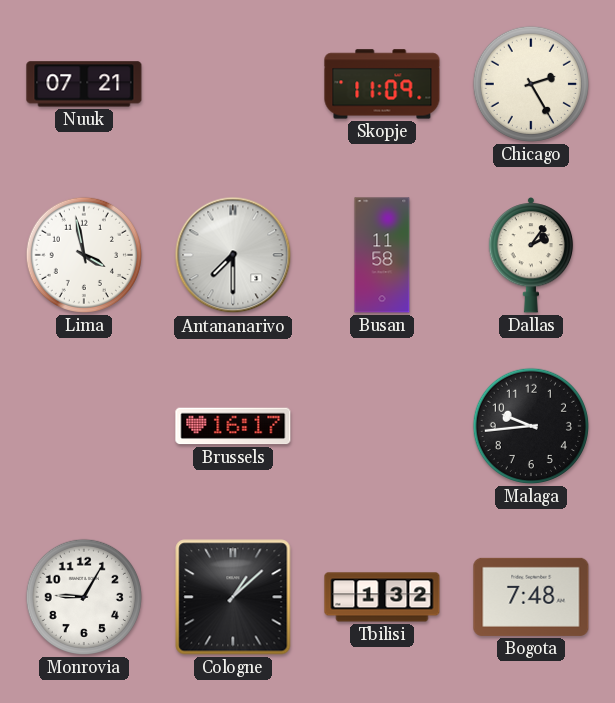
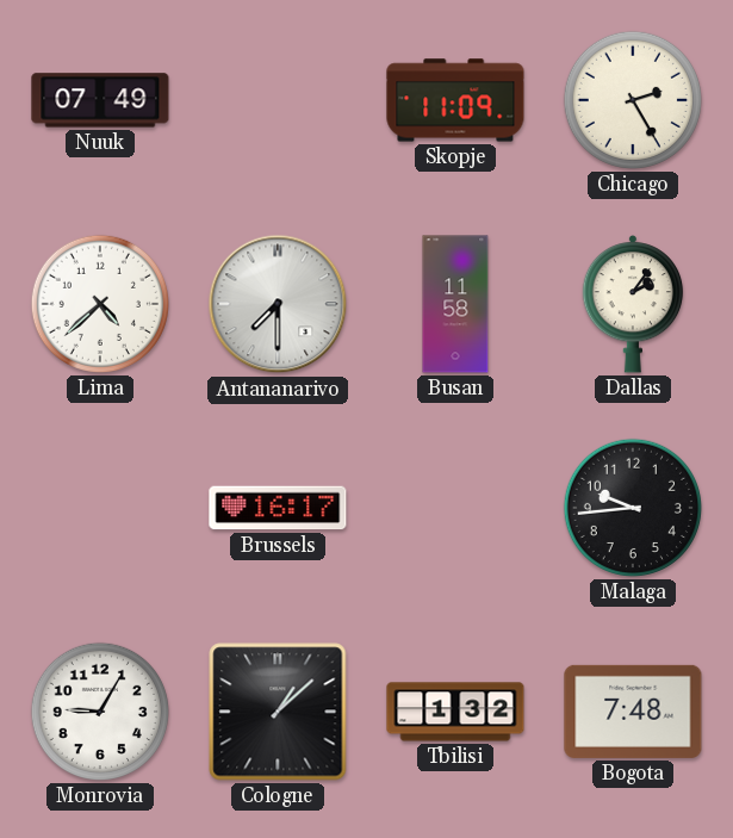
Nuuk: 07:21 -> 07:49 (100, 100)
Lima: 3:58 -> 4:38 (100, 304)
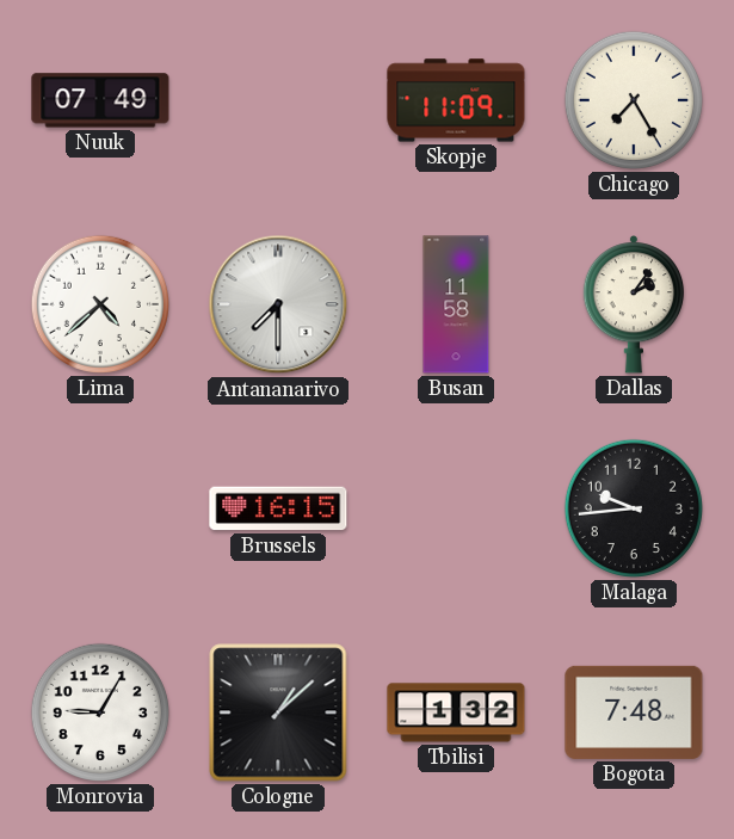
Chicago: 2:25 -> 7:25 (634, 100)
Brussels: 16:17 -> 16:15 (278, 508)
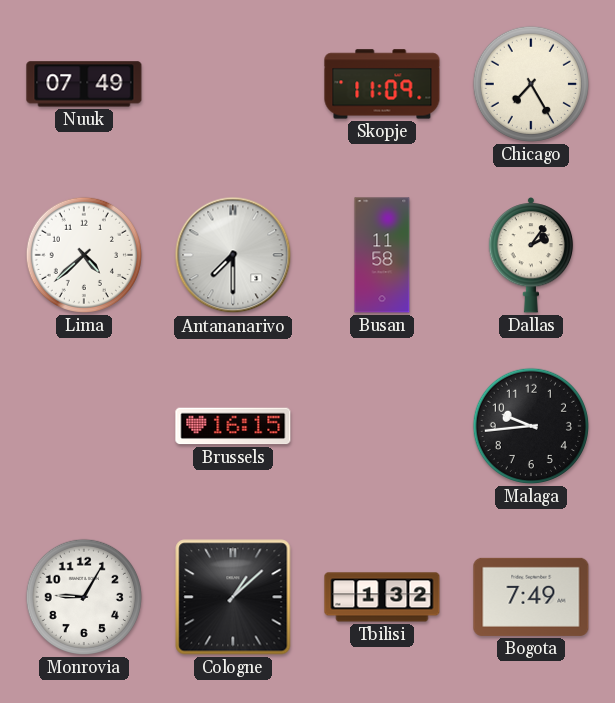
Bogota: 7:48 -> 7:49 (531, 597)
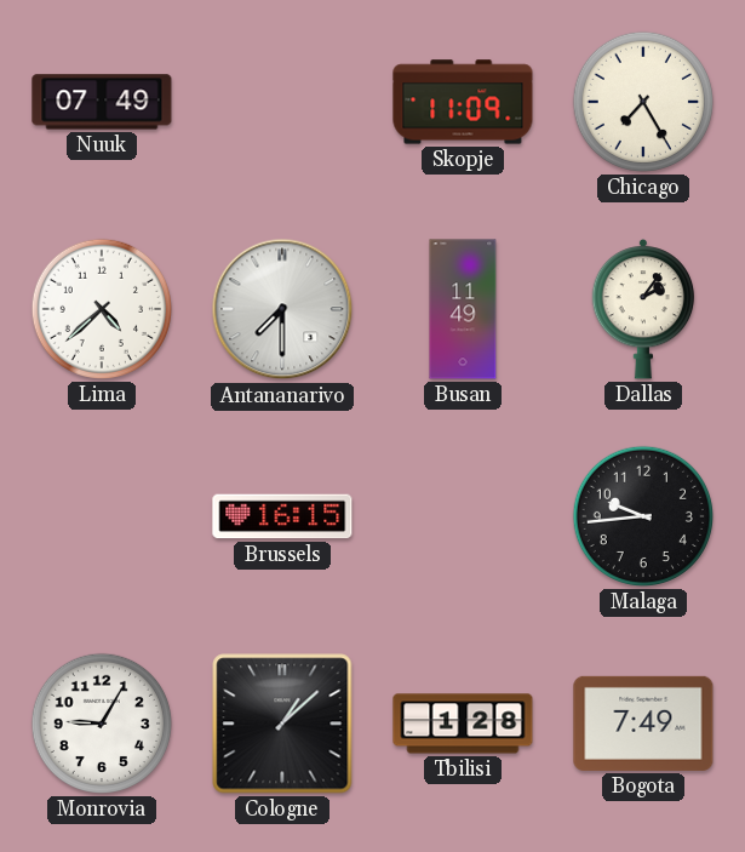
Busan: 11:58 -> 11:49 (463, 309)
Tbilisi: 1:32 -> 1:28 (463, 724)
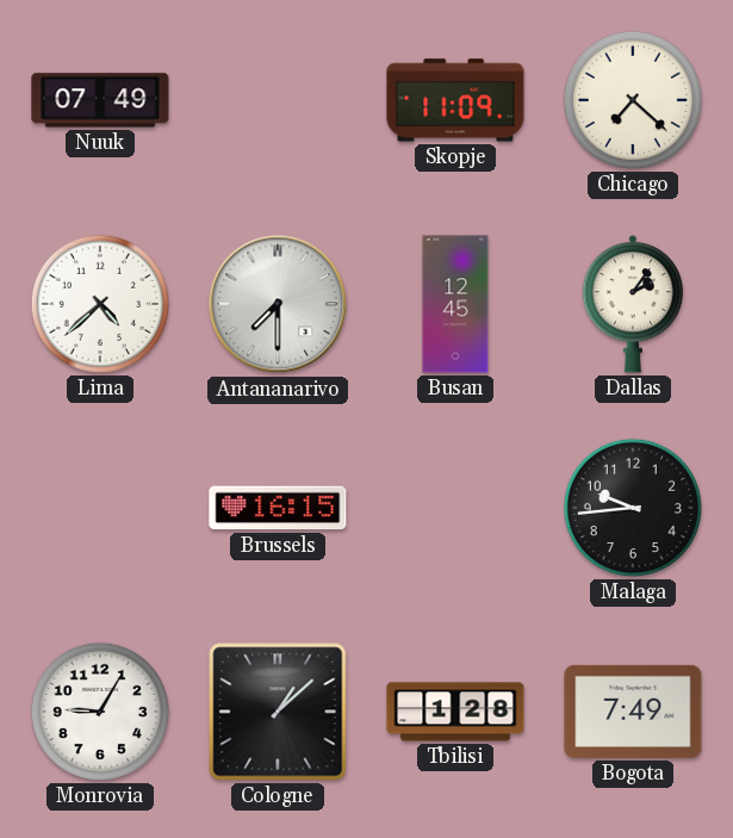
Chicago: 7:25 -> 7:22 (633, 100)
Busan: 11:49 -> 12:45 (455, 304)
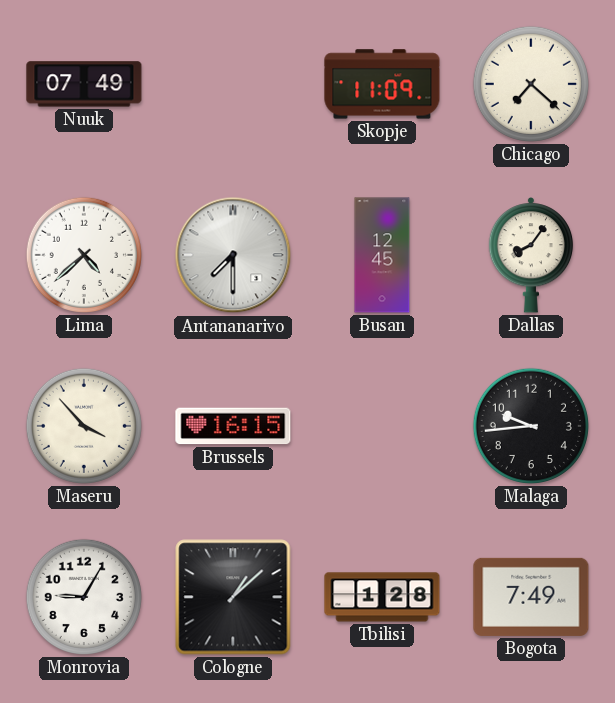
Dallas: 2:06 -> 8:06 (531, 256)
Maseru: none -> 3:53 (84, 426)
